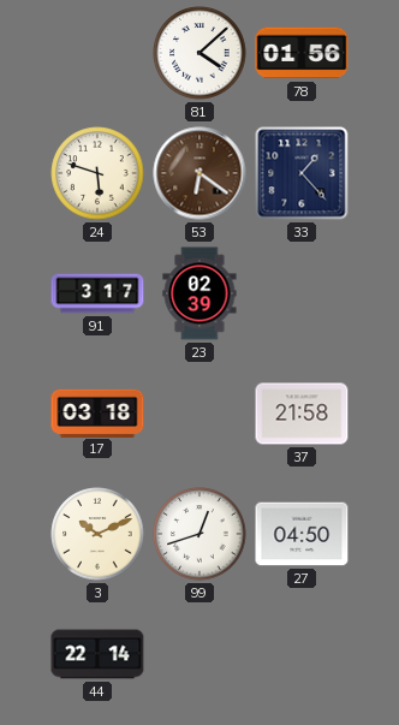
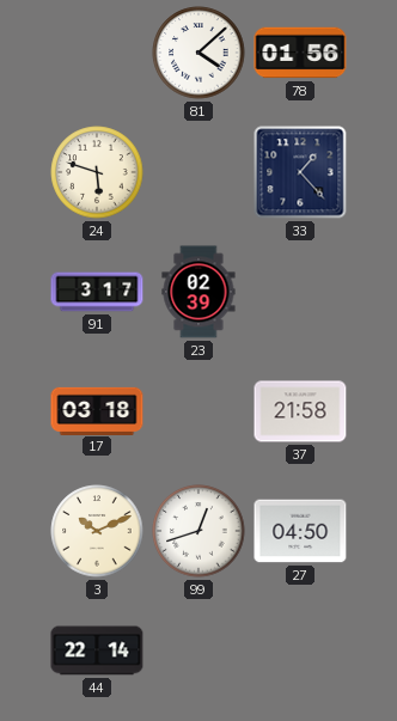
53: 6:21 -> none (199, 173)
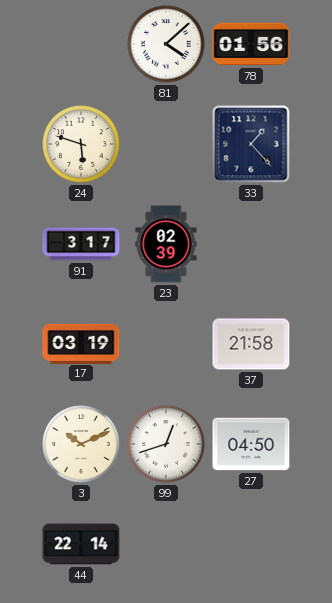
17: 03:18 -> 03:19 (81, 343)
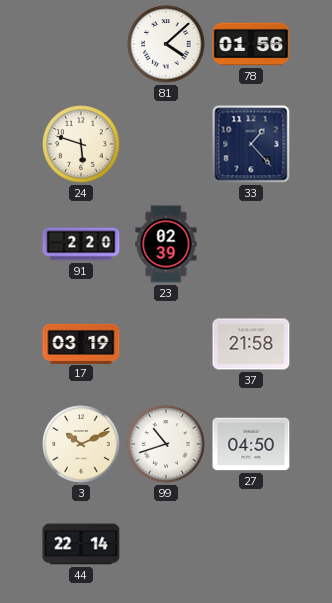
91: 3:17 -> 2:20 (81, 244)
99: 12:42 -> 10:42 (166, 444)
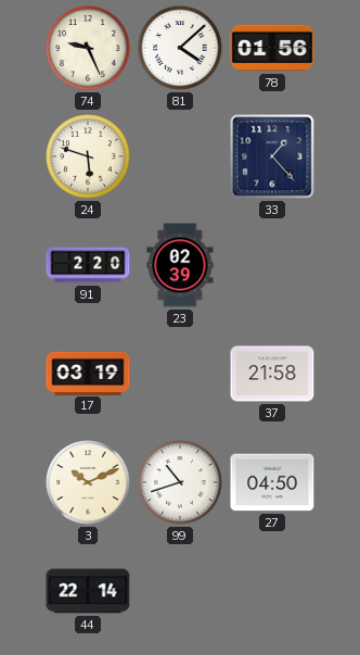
74: none -> 9:26 (88, 48)
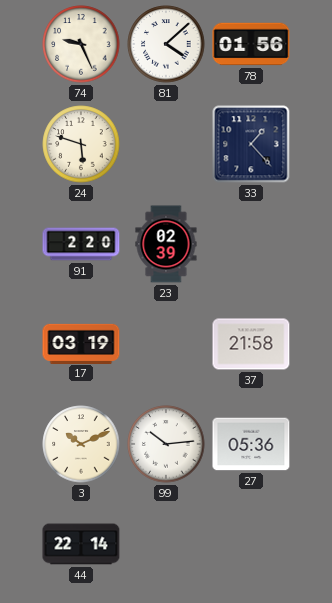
99: 10:42 -> 10:14 (166, 444)
27: 04:50 -> 05:36 (251, 444)
